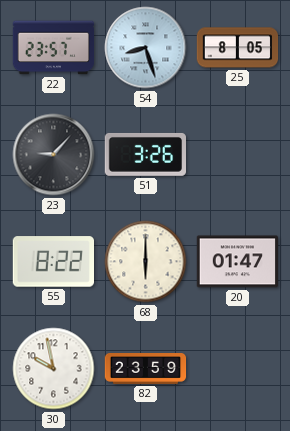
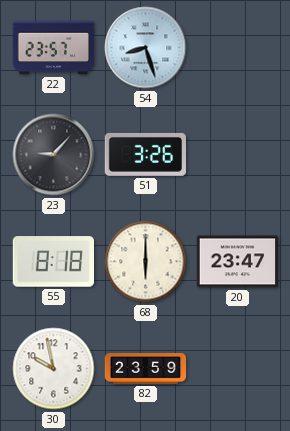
25: 8:05 -> none (238, 48)
55: 8:22 -> 8:18 (53, 262)
20: 01:47 -> 23:47 (237, 262)
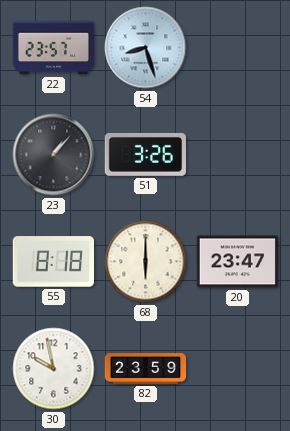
23: 9:07 -> 1:07 (54, 155)
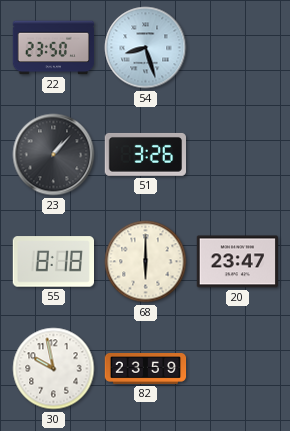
22: 23:57 -> 23:50 (54, 48)
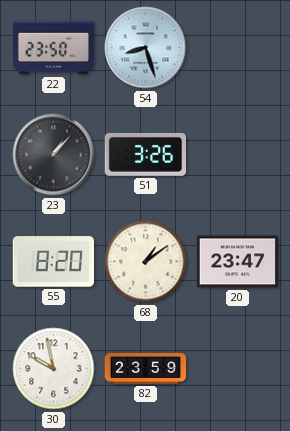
55: 8:18 -> 8:20 (53, 262)
68: 6:00 -> 1:09 (146, 262)
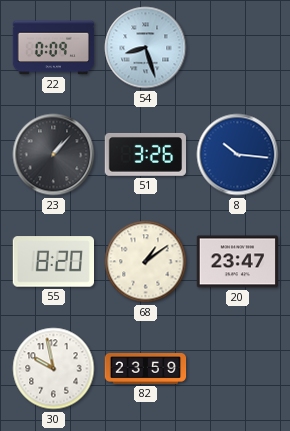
22: 23:50 -> 0:09 (54, 48)
8: none -> 10:16 (238, 155)
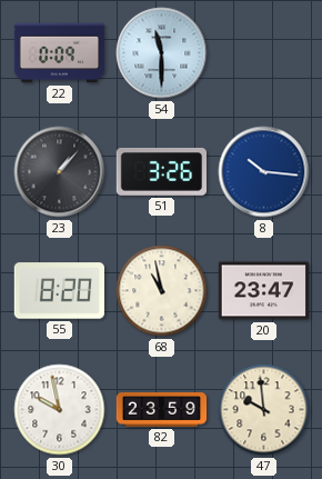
54: 8:27 -> 11:30 (162, 53)
68: 1:09 -> 10:58 (162, 291)
47: none -> 9:59 (264, 410)
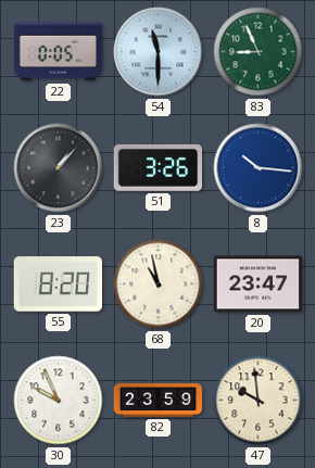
22: 0:09 -> 0:05 (59, 52)
83: none -> 8:56 (259, 52)
30: 9:58 -> 9:56 (59, 401)
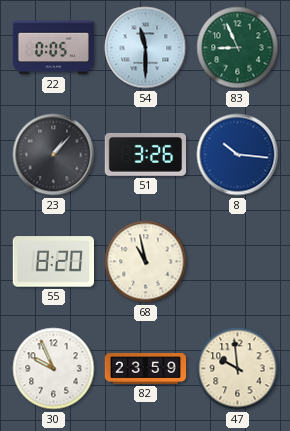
20: 23:47 -> none (257, 284)
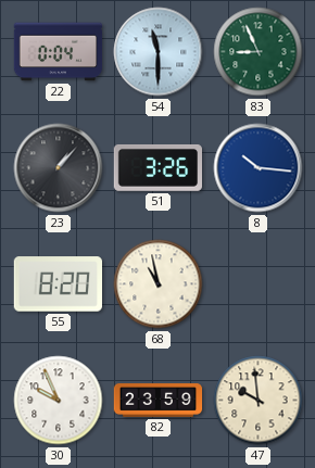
22: 0:05 -> 0:04 (59, 52)
